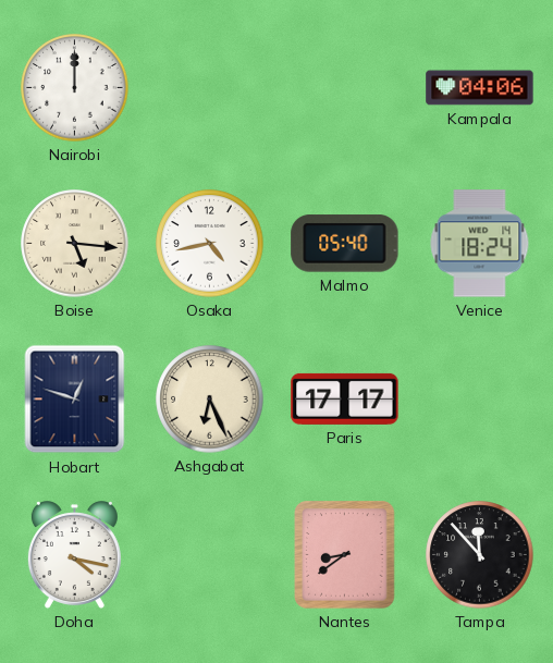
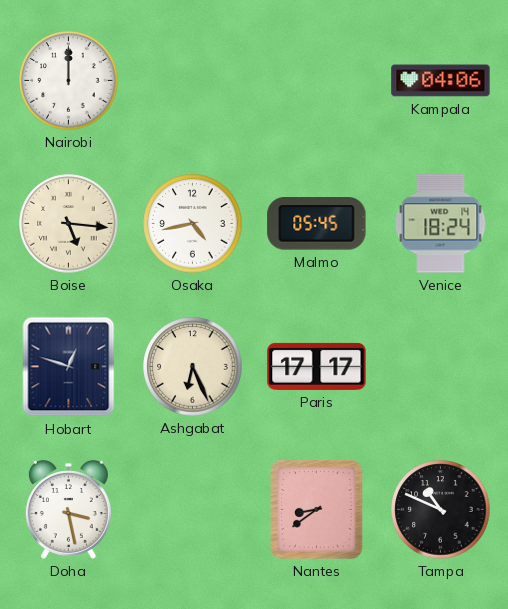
Malmo: 05:40 -> 05:45 (317, 224)
Doha: 4:17 -> 3:28 (68, 510)
Tampa: 11:53 -> 10:49 (441, 510)
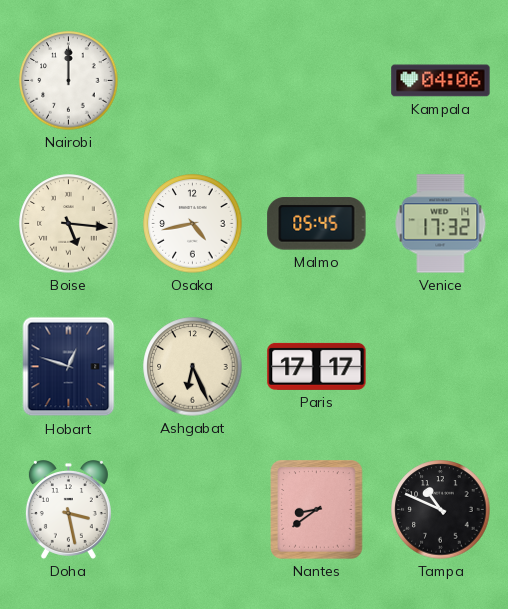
Venice: 18:24 -> 17:32 (441, 224)
